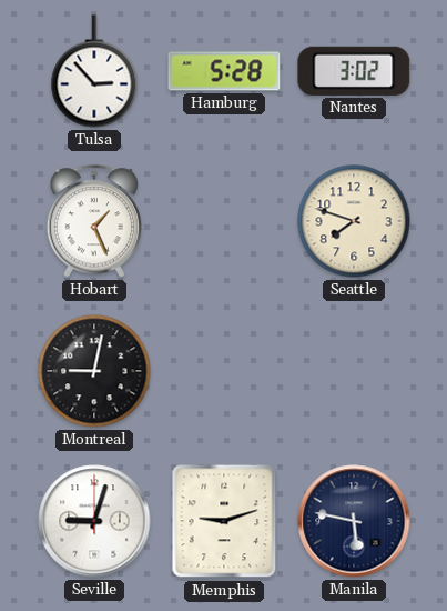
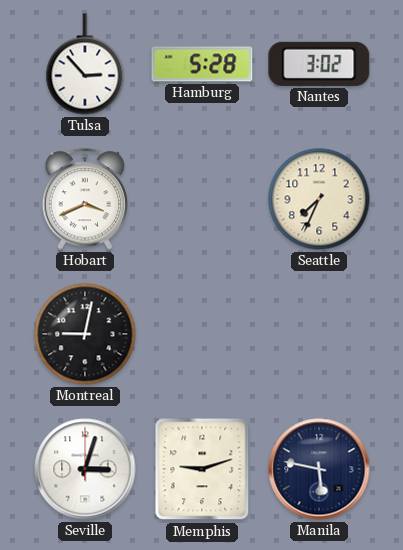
Hobart: 1:26 -> 3:41 (85, 199)
Seattle: 7:48 -> 7:34 (319, 199)
Seville: 9:03 -> 3:03 (85, 469)
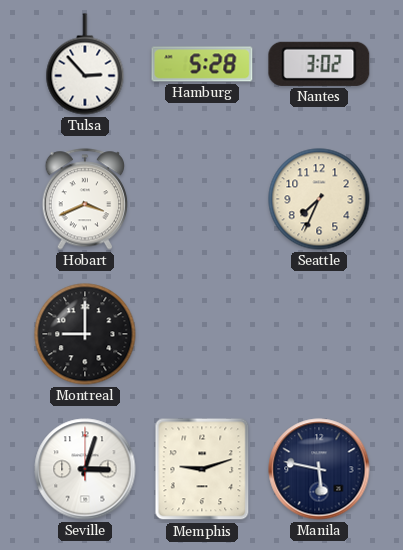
Montreal: 9:02 -> 9:00 (85, 334)
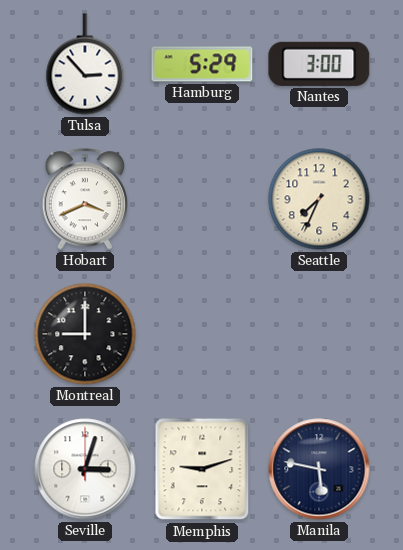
Hamburg: 5:28 -> 5:29 (202, 64)
Nantes: 3:02 -> 3:00 (319, 64)
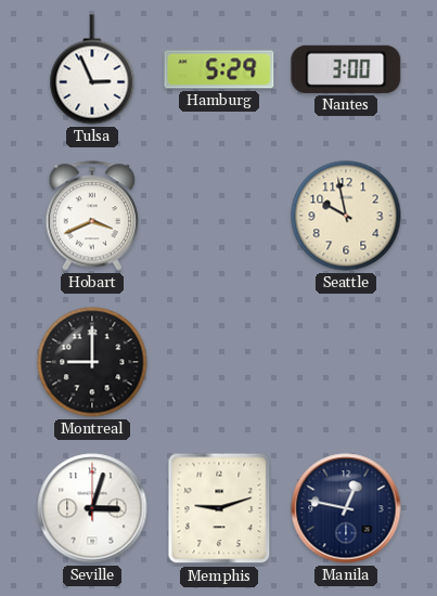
Tulsa: 2:53 -> 2:56 (92, 69)
Seattle: 7:34 -> 9:58 (346, 216)
Manila: 5:47 -> 12:47 (346, 508)
